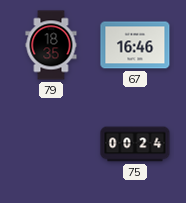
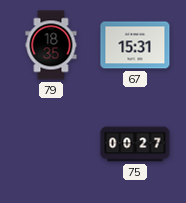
67: 16:46 -> 15:31 (135, 45)
75: 00:24 -> 00:27 (135, 144)
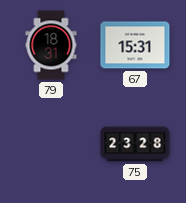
79: 18:35 -> 18:31 (51, 45)
75: 00:27 -> 23:28 (135, 144)
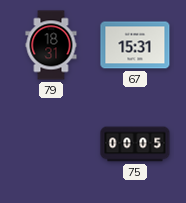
75: 23:28 -> 00:05 (135, 144)
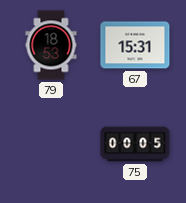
79: 18:31 -> 18:53 (51, 45)
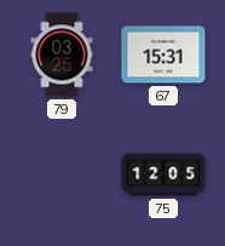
79: 18:53 -> 03:25 (62, 55)
75: 00:05 -> 12:05 (163, 175)
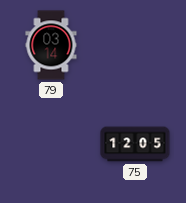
79: 03:25 -> 03:14 (51, 45)
67: 15:31 -> none (163, 55)
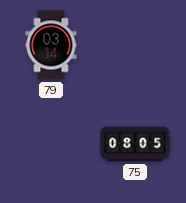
75: 12:05 -> 08:05 (135, 144)
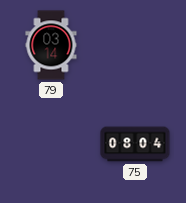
75: 08:05 -> 08:04 (135, 144)
